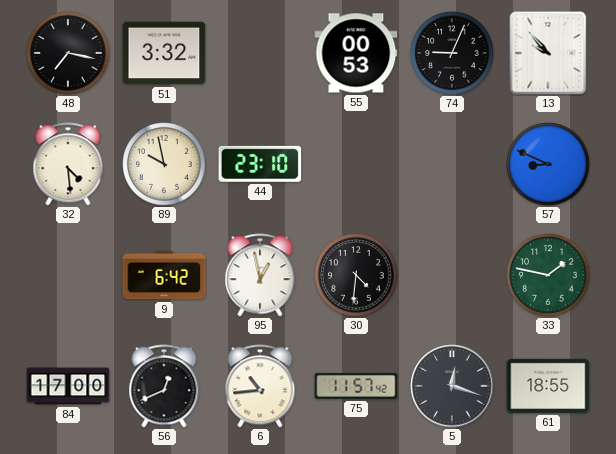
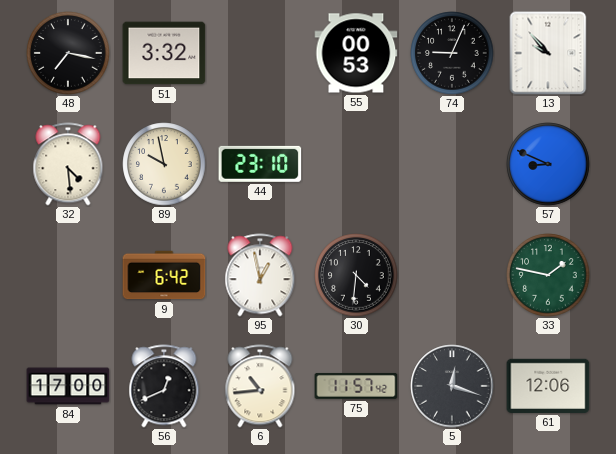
61: 18:55 -> 12:06 (548, 386)
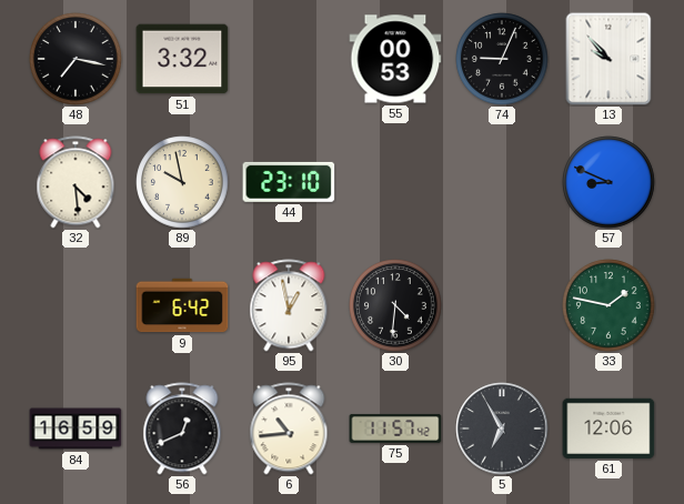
84: 17:00 -> 16:59 (76, 429)
5: 12:18 -> 6:55 (502, 429)
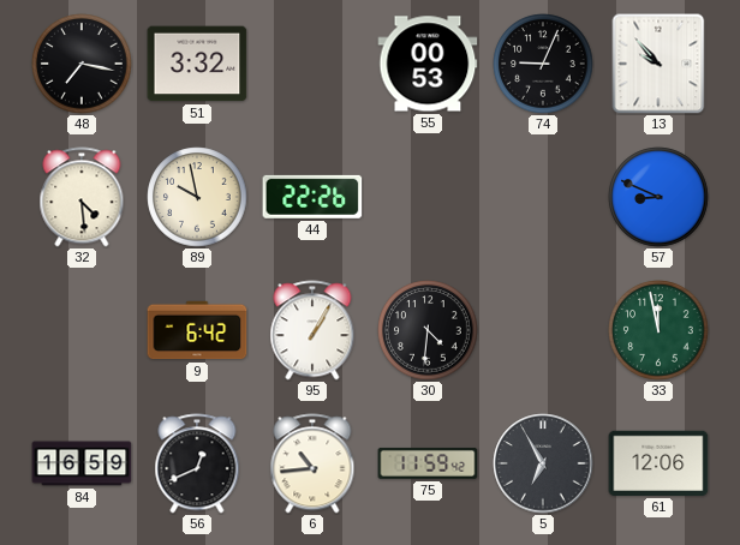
44: 23:10 -> 22:26 (312, 197)
95: 12:58 -> 1:05 (312, 330)
33: 1:47 -> 11:58 (658, 330)
75: 11:57 -> 11:59 (428, 463)
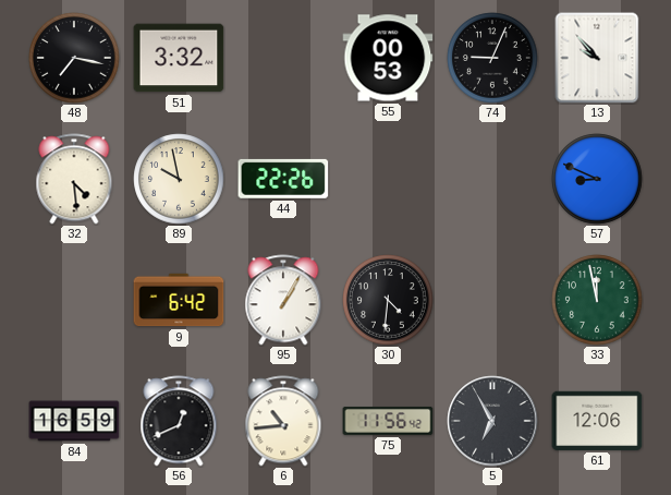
75: 11:59 -> 11:56 (388, 421)
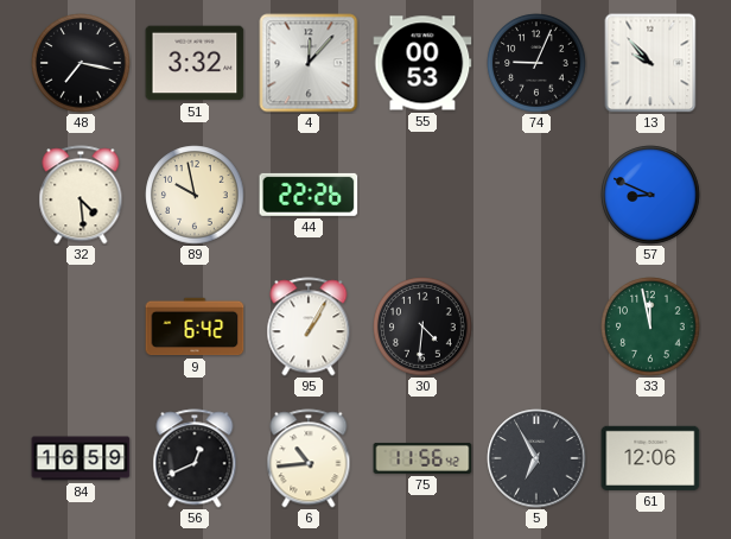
4: none -> 12:07 (309, 63)
